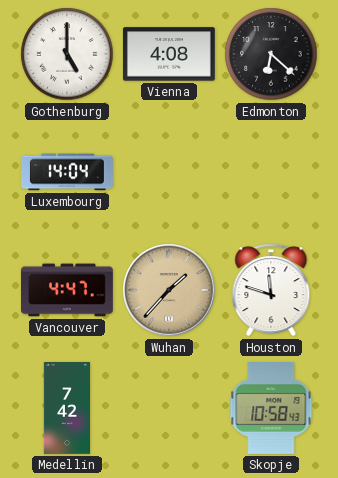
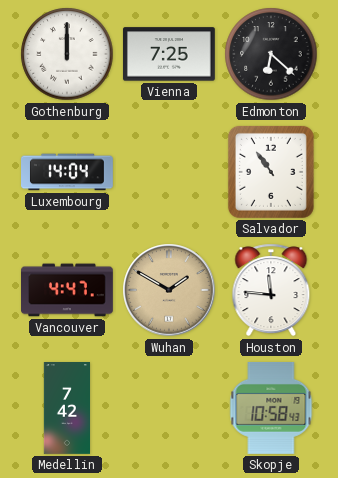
Gothenburg: 5:00 -> 12:00 (67, 54)
Vienna: 4:08 -> 7:25 (169, 54)
Salvador: none -> 10:54 (271, 172)
Wuhan: 1:37 -> 1:50 (169, 290)
Houston: 11:48 -> 11:46 (271, 290)
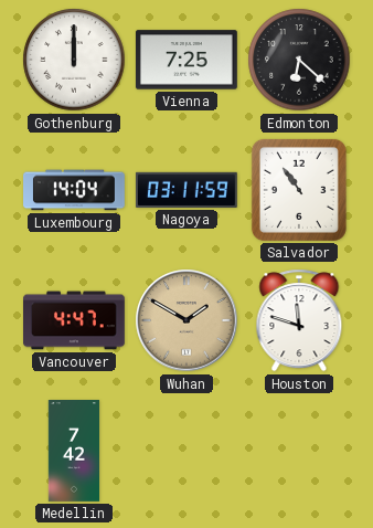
Nagoya: none -> 03:11 (186, 190)
Houston: 11:46 -> 11:48 (299, 320)
Skopje: 10:58 -> none (271, 408)
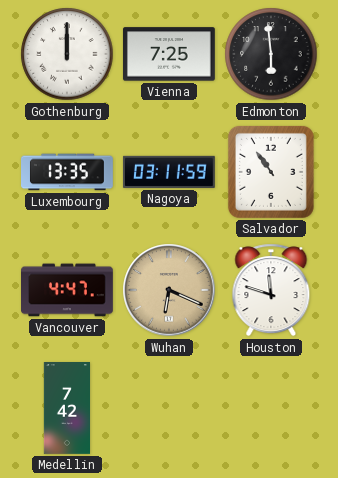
Edmonton: 6:22 -> 5:59 (271, 54)
Luxembourg: 14:04 -> 13:35 (68, 172)
Wuhan: 1:50 -> 6:19 (169, 290)
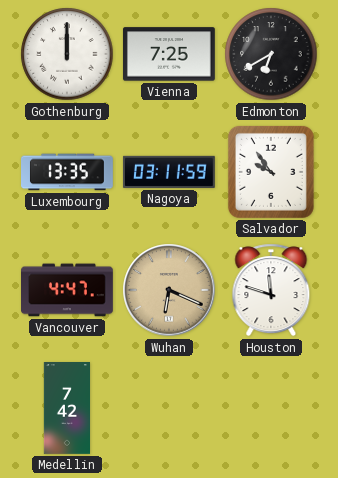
Edmonton: 5:59 -> 6:40 (271, 54)
Salvador: 10:54 -> 9:54 (271, 172)
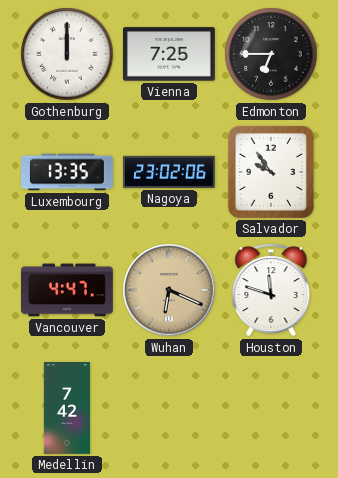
Edmonton: 6:40 -> 6:45 (271, 54)
Nagoya: 03:11 -> 23:02 (169, 172)
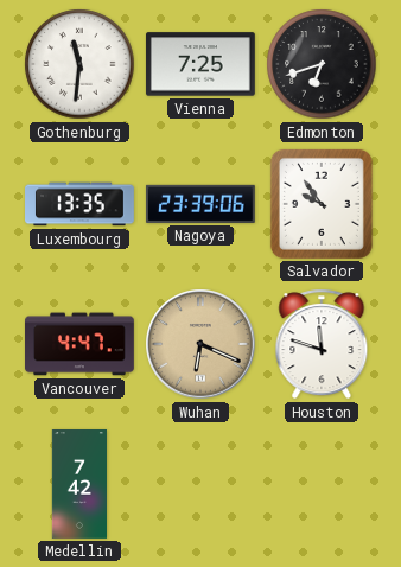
Gothenburg: 12:00 -> 11:31 (79, 64)
Edmonton: 6:45 -> 6:42 (322, 64)
Nagoya: 23:02 -> 23:39 (200, 204)
